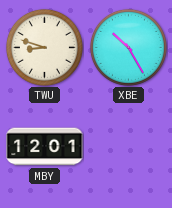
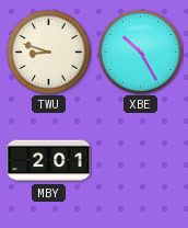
MBY: 12:01 -> 2:01 (49, 161)
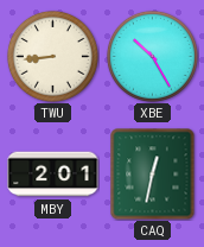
TWU: 8:48 -> 8:44 (52, 56)
CAQ: none -> 12:32 (153, 173)
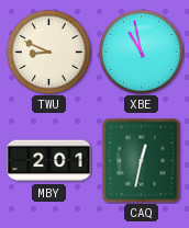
TWU: 8:44 -> 8:49 (48, 52)
XBE: 10:25 -> 10:58 (141, 52)
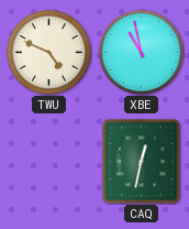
TWU: 8:49 -> 4:49 (48, 52)
MBY: 2:01 -> none (49, 161)
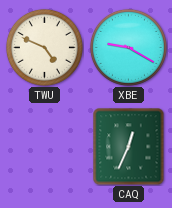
XBE: 10:58 -> 9:20 (128, 47)
CAQ: 12:32 -> 12:34 (129, 146)
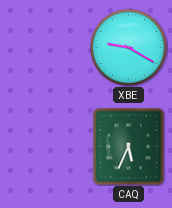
TWU: 4:49 -> none (44, 47)
CAQ: 12:34 -> 5:34 (129, 146)
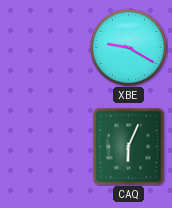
CAQ: 5:34 -> 6:04 (129, 146)
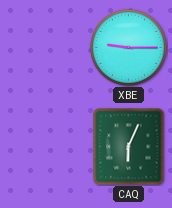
XBE: 9:20 -> 9:15 (128, 47)
